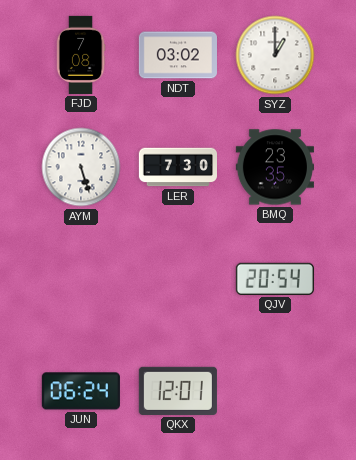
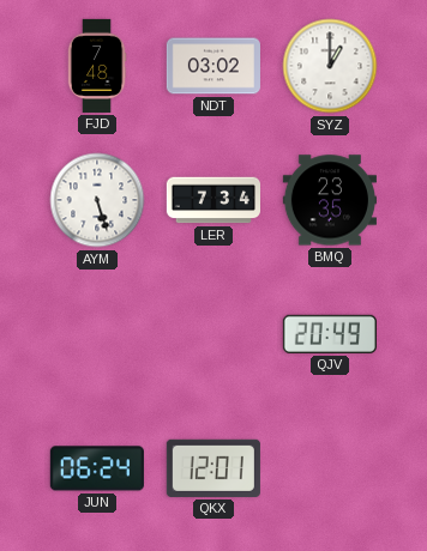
FJD: 7:08 -> 7:48 (97, 66)
LER: 7:30 -> 7:34 (212, 200)
QJV: 20:54 -> 20:49 (330, 334)
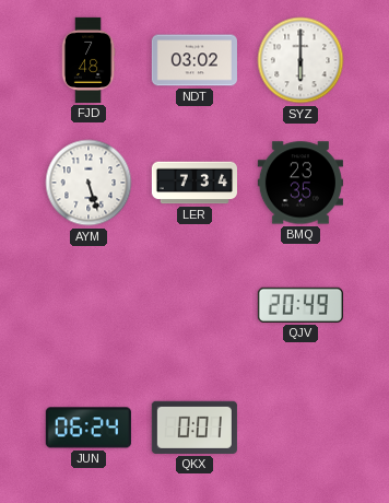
SYZ: 1:00 -> 6:00 (300, 60)
QKX: 12:01 -> 0:01 (194, 428)
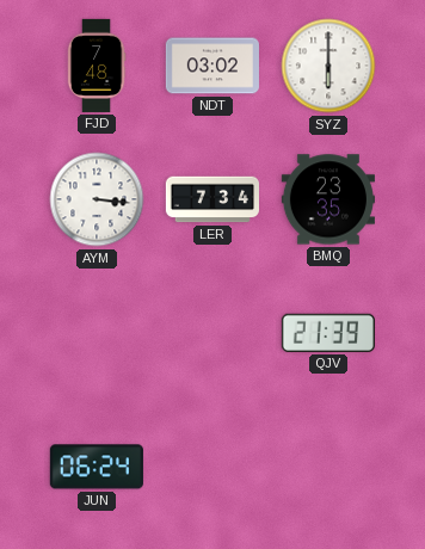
AYM: 5:27 -> 3:16 (97, 199)
QJV: 20:49 -> 21:39 (328, 333)
QKX: 0:01 -> none (194, 428)
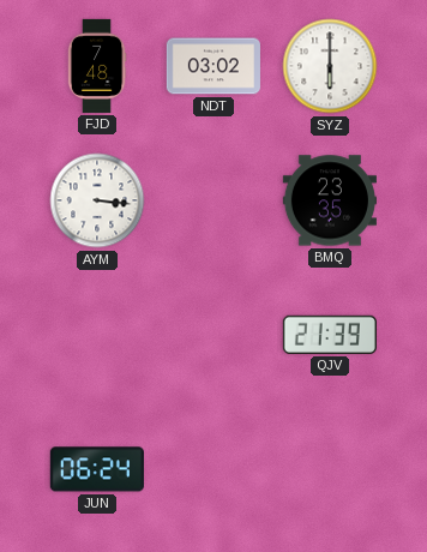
LER: 7:34 -> none (211, 199)
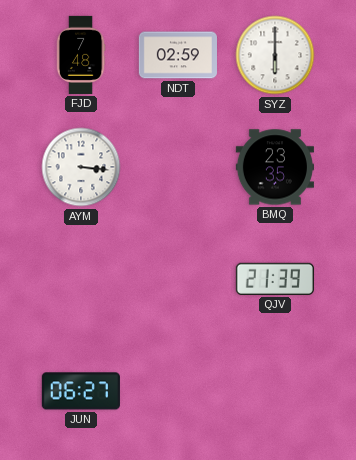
NDT: 03:02 -> 02:59 (178, 55)
JUN: 06:24 -> 06:27 (81, 391)
